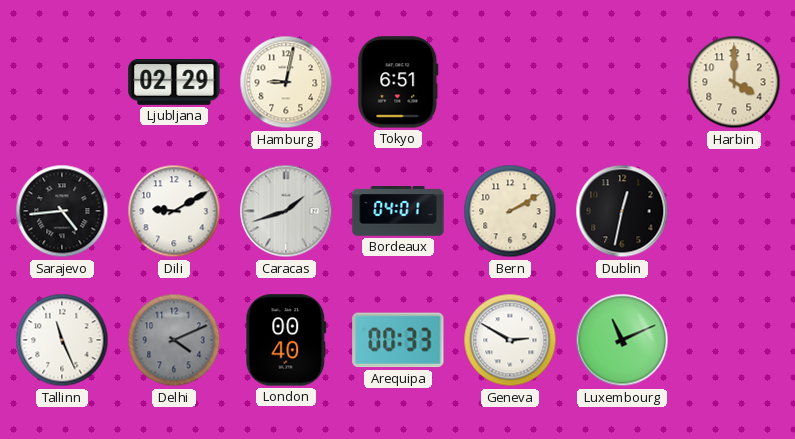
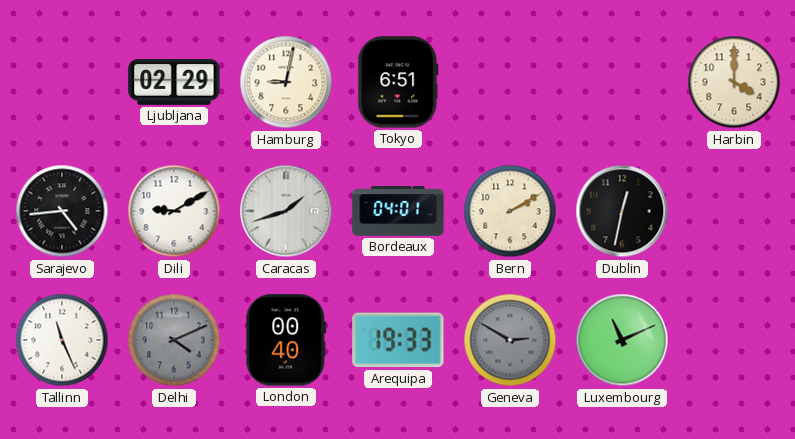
Arequipa: 00:33 -> 19:33 (398, 340)
Geneva dial: white -> grey (510, 340)
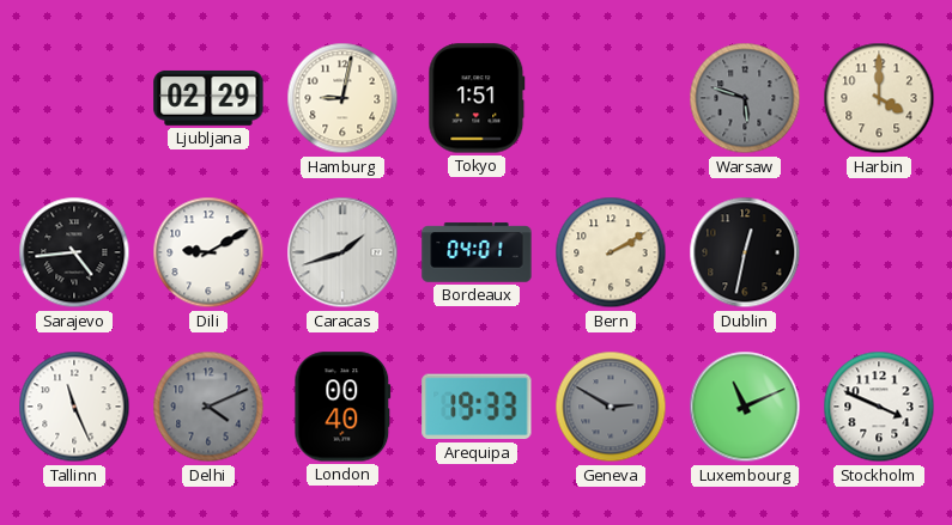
Tokyo: 6:51 -> 1:51 (477, 98)
Warsaw: none -> 5:48 (745, 98)
Stockholm: none -> 3:49 (879, 407)
